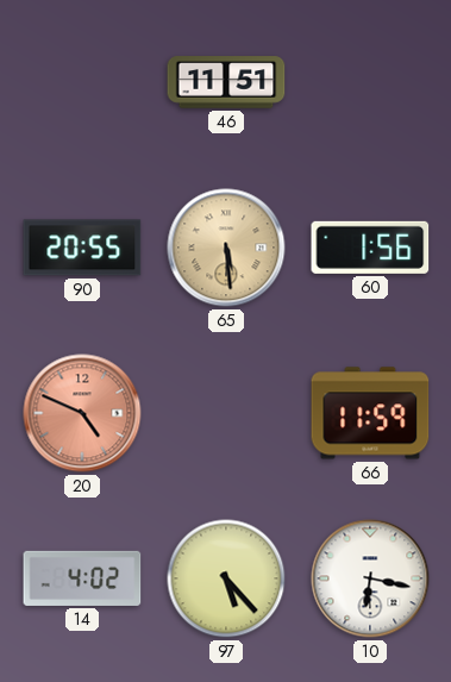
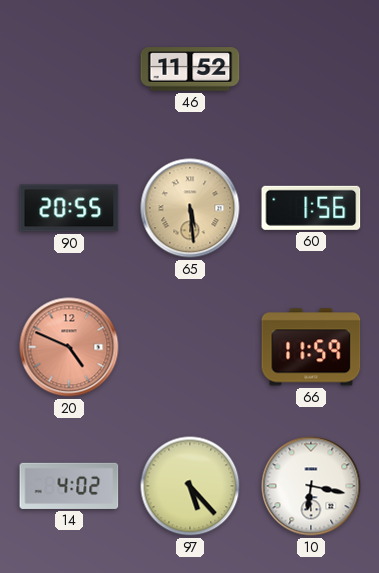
46: 11:51 -> 11:52 (190, 69)
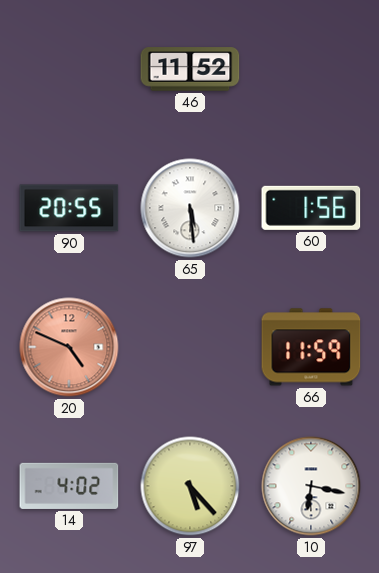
65 dial: champagne -> white (190, 208)
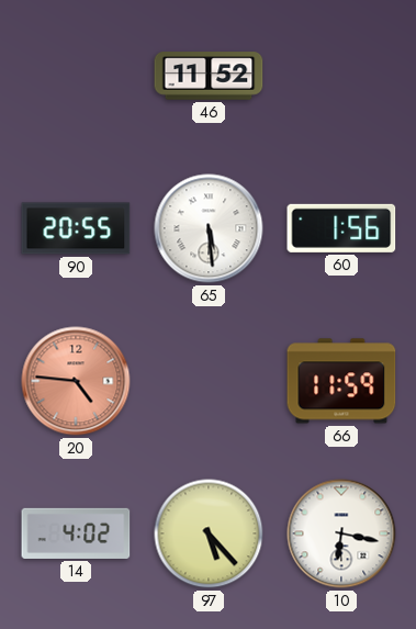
20: 4:49 -> 4:46 (76, 381)
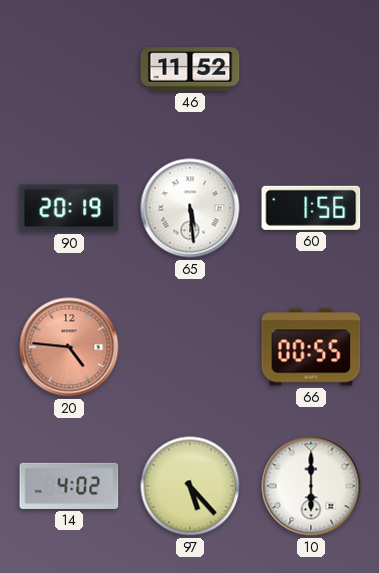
90: 20:55 -> 20:19 (69, 208)
66: 11:59 -> 00:55 (311, 347)
10: 6:17 -> 6:00 (311, 486)
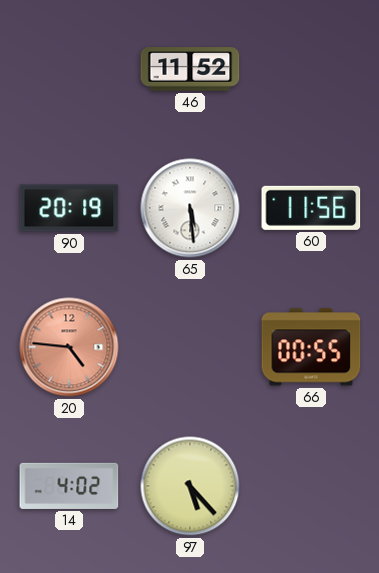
60: 1:56 -> 11:56 (311, 208)
10: 6:00 -> none (311, 486)
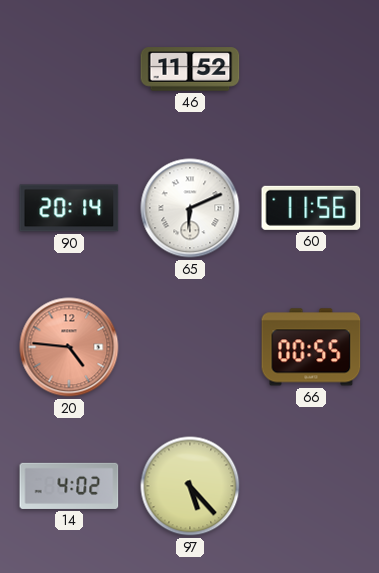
90: 20:19 -> 20:14 (69, 208)
65: 5:29 -> 6:11 (190, 208)
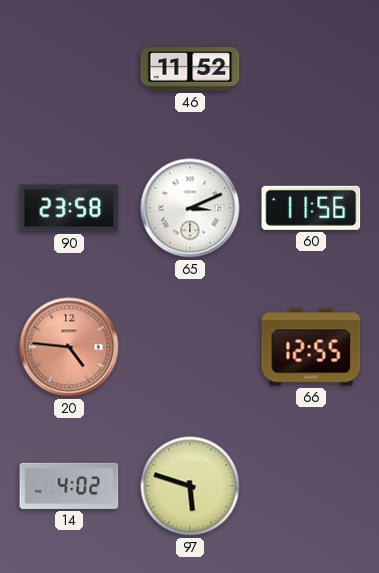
90: 20:14 -> 23:58 (69, 208)
65: 6:11 -> 3:11 (190, 208)
66: 00:55 -> 12:55 (311, 347)
97: 5:23 -> 5:48 (190, 486)
